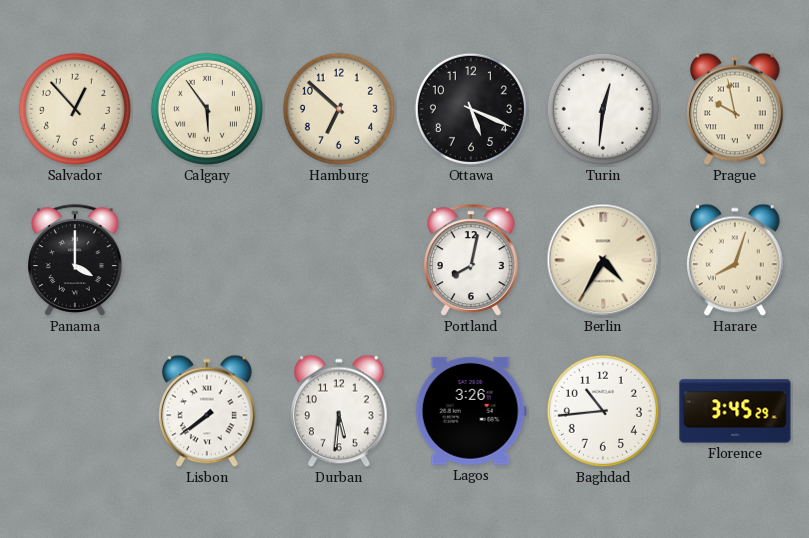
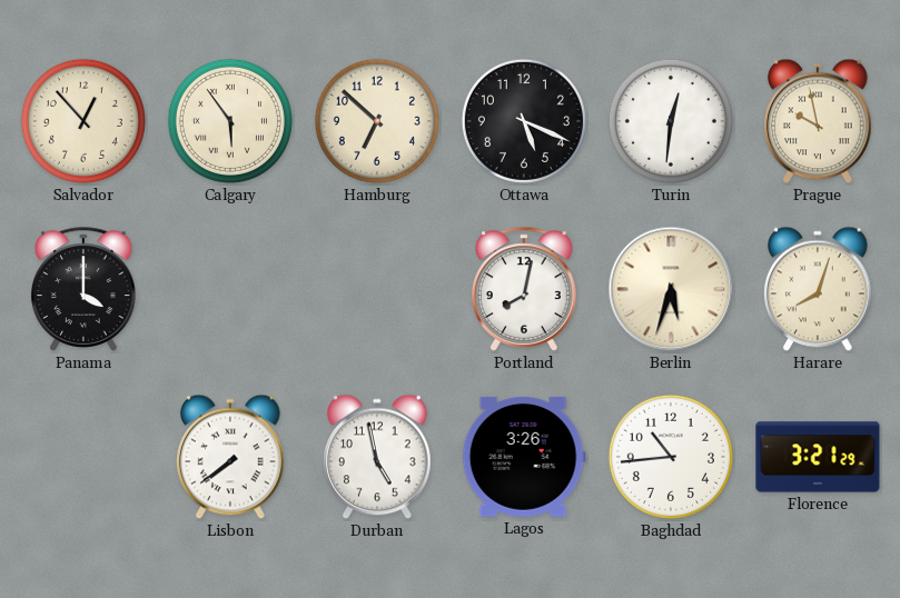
Berlin: 4:35 -> 5:33 (671, 289)
Durban: 5:31 -> 4:58 (378, 457)
Florence: 3:45 -> 3:21 (818, 457)
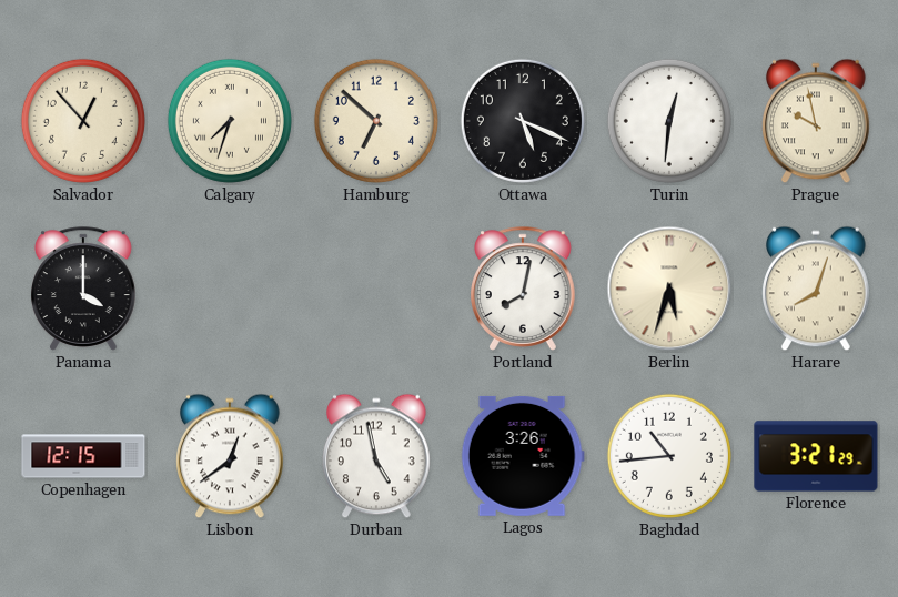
Calgary: 5:54 -> 7:33 (230, 121)
Copenhagen: none -> 12:15 (83, 456)
Lisbon: 7:39 -> 12:39 (231, 456)
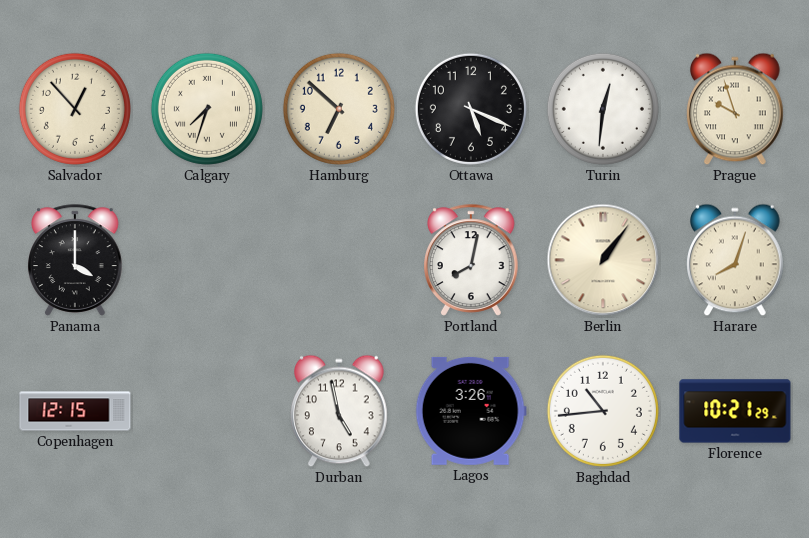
Prague: 9:58 -> 9:57 (736, 109)
Berlin: 5:33 -> 1:06 (603, 260)
Lisbon: 12:39 -> none (231, 456)
Florence: 3:21 -> 10:21 (735, 411)
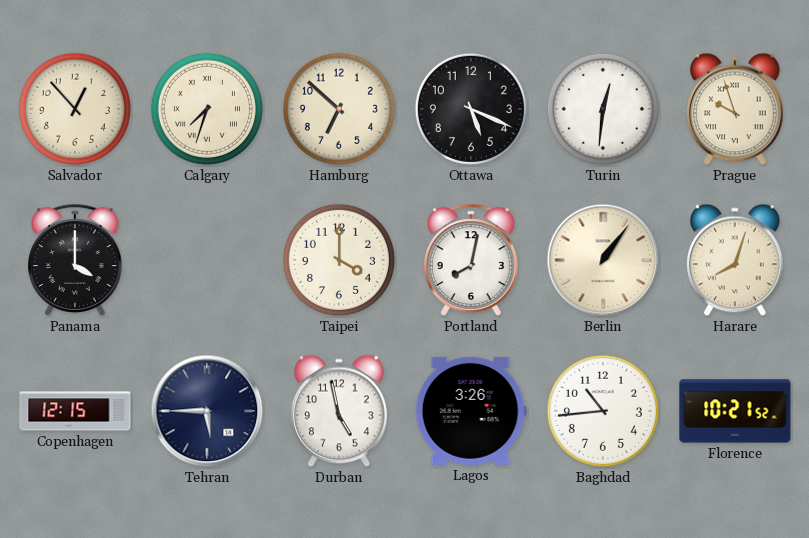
Taipei: none -> 4:00 (339, 260)
Tehran: none -> 5:45 (207, 411)
Florence: 10:21:29 -> 10:21:52 (735, 411)
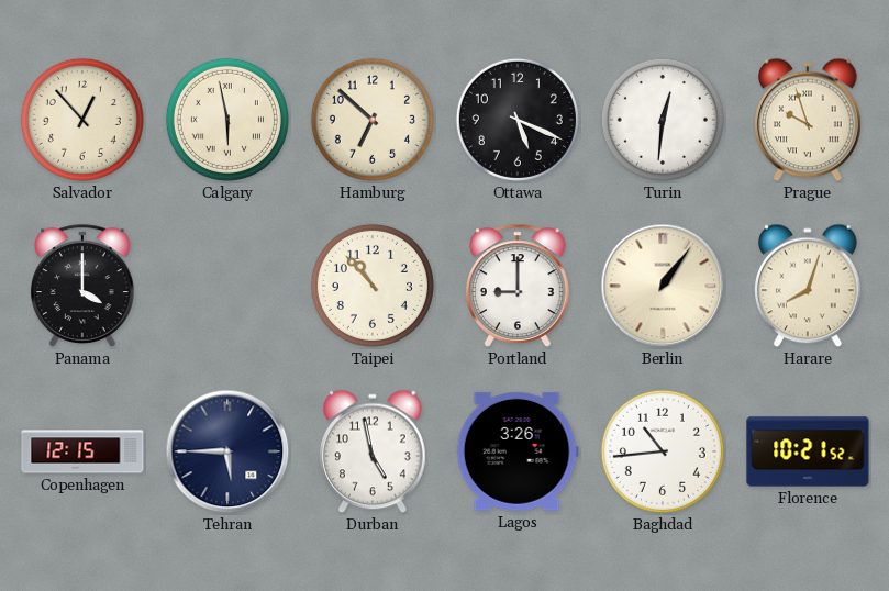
Calgary: 7:33 -> 5:58 (227, 120)
Taipei: 4:00 -> 10:53 (373, 286)
Portland: 8:02 -> 9:00 (519, 286)
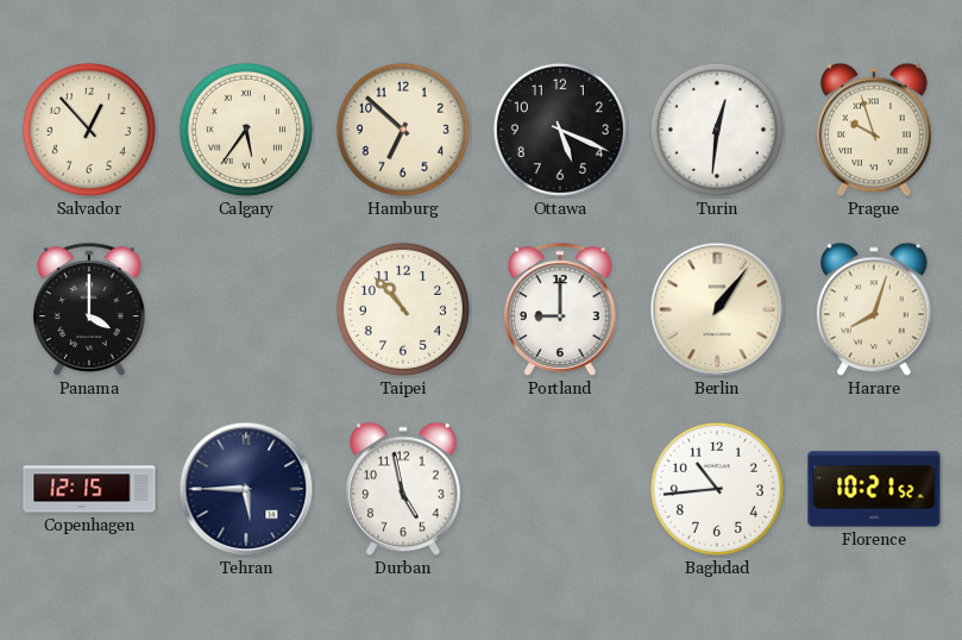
Calgary: 5:58 -> 5:36 (246, 130)
Lagos: 3:26 -> none (518, 451)
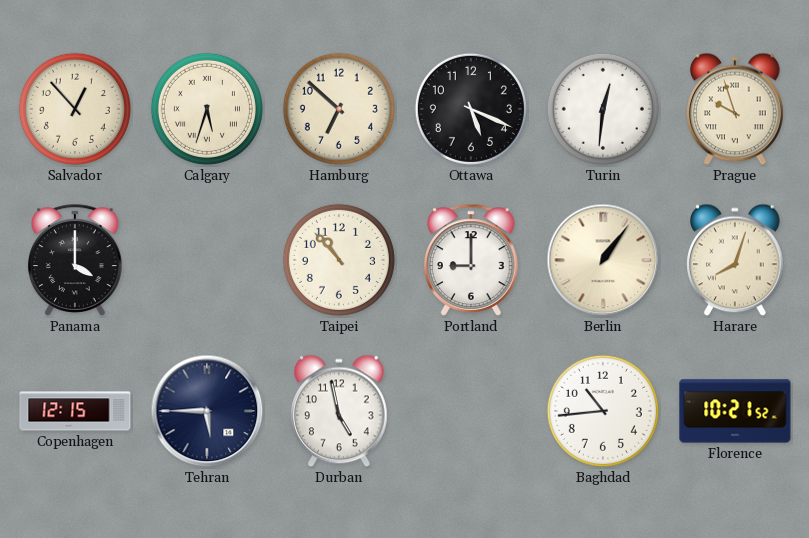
Calgary: 5:36 -> 5:33 (207, 109)
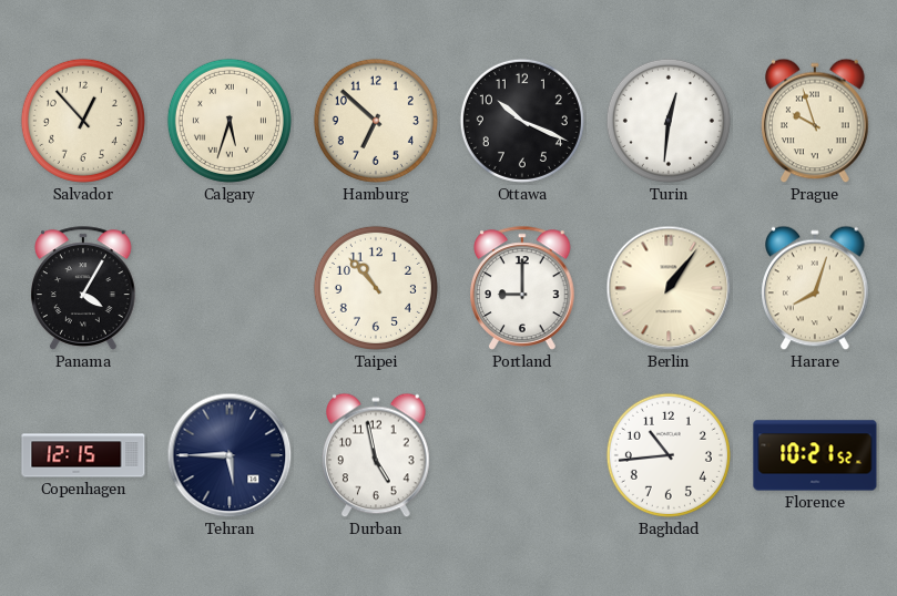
Ottawa: 5:19 -> 10:19 (522, 121)
Panama: 4:00 -> 4:05 (84, 288)
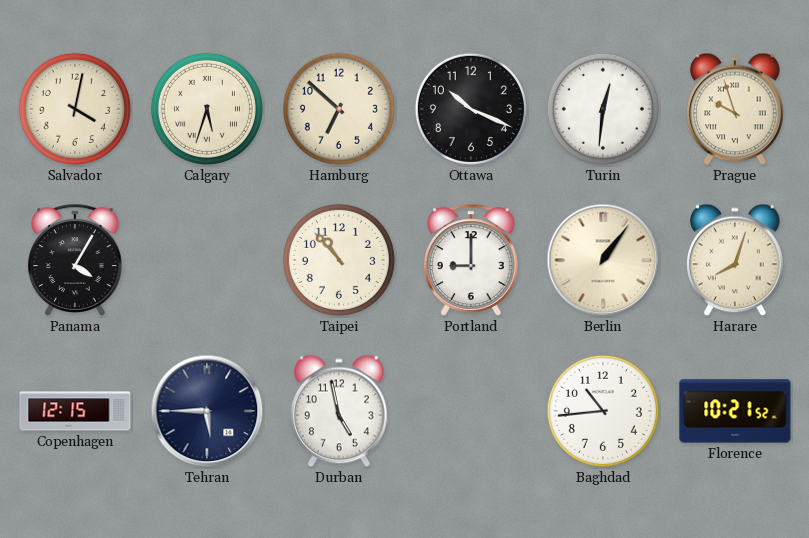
Salvador: 12:53 -> 4:02 (75, 109)
